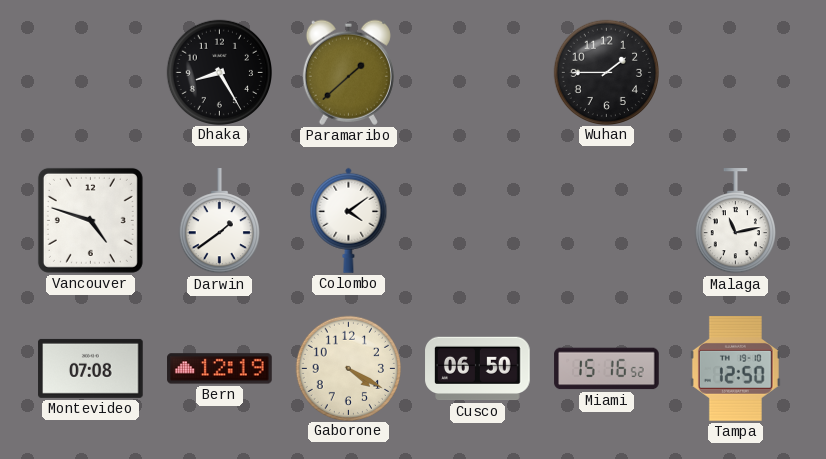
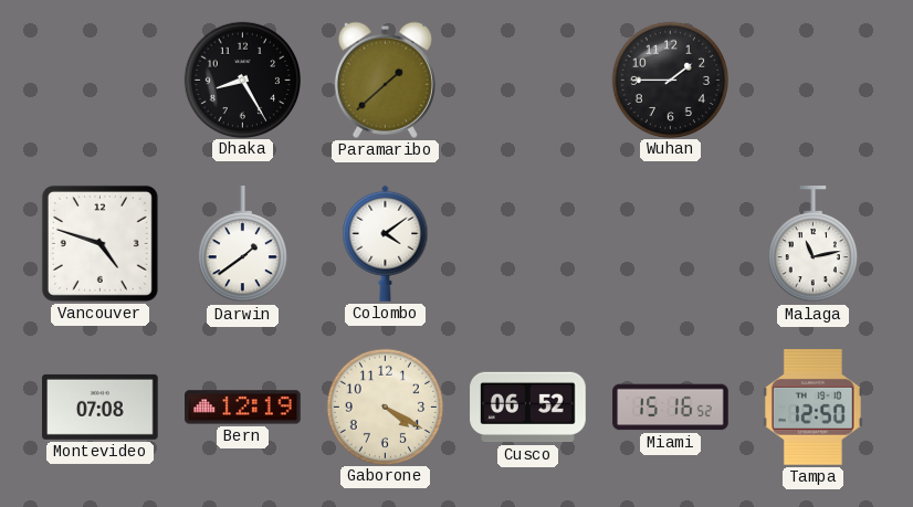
Cusco: 06:50 -> 06:52 (528, 408)
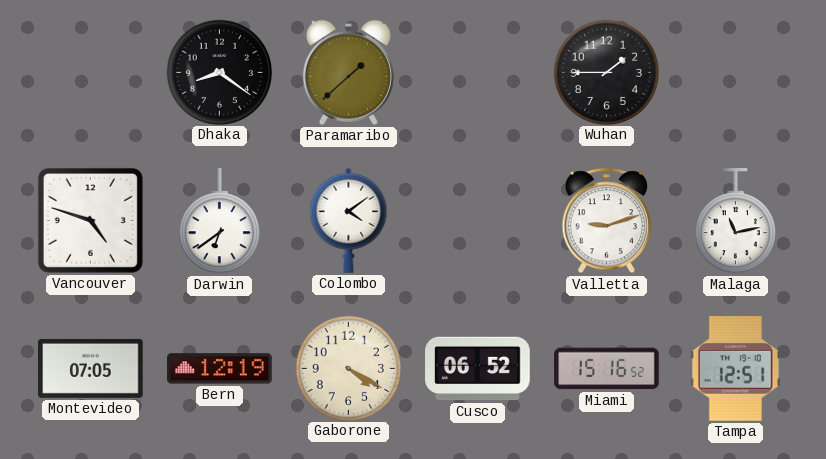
Dhaka: 8:25 -> 8:21 (219, 72)
Darwin: 1:39 -> 6:39 (219, 221)
Valletta: none -> 9:12 (606, 221)
Montevideo: 07:08 -> 07:05 (91, 368)
Tampa: 12:50 -> 12:51 (735, 369)
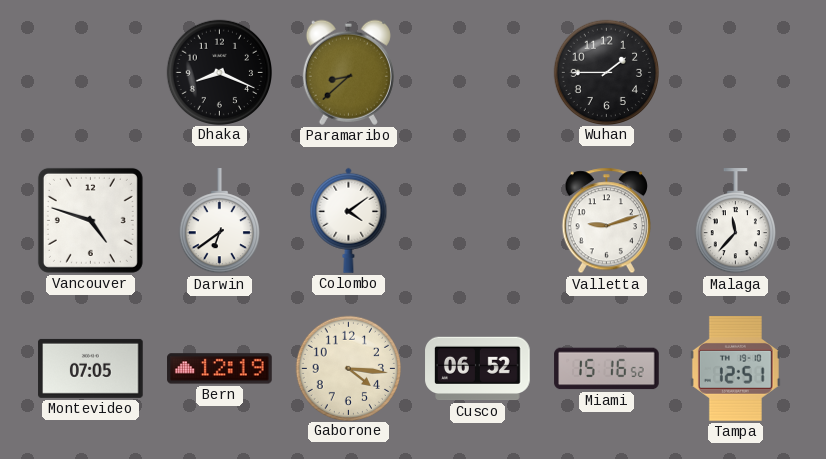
Dhaka: 8:21 -> 8:19 (219, 72)
Paramaribo: 1:38 -> 8:38 (348, 72)
Malaga: 11:13 -> 11:37 (735, 221)
Gaborone: 4:20 -> 4:16 (348, 368)
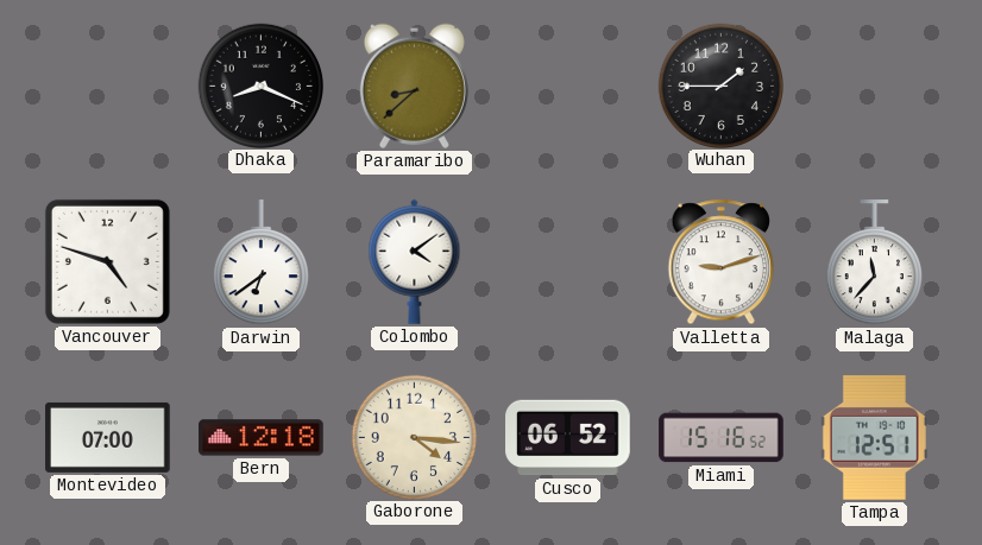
Montevideo: 07:05 -> 07:00 (108, 437)
Bern: 12:19 -> 12:18 (262, 438)
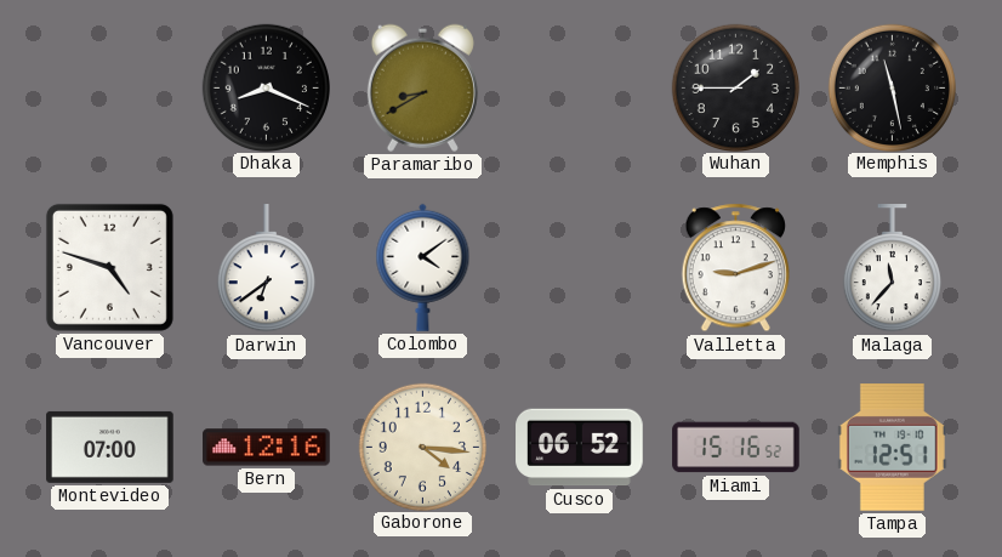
Paramaribo: 8:38 -> 8:40 (422, 87)
Memphis: none -> 11:28 (892, 87)
Bern: 12:18 -> 12:16 (267, 448)
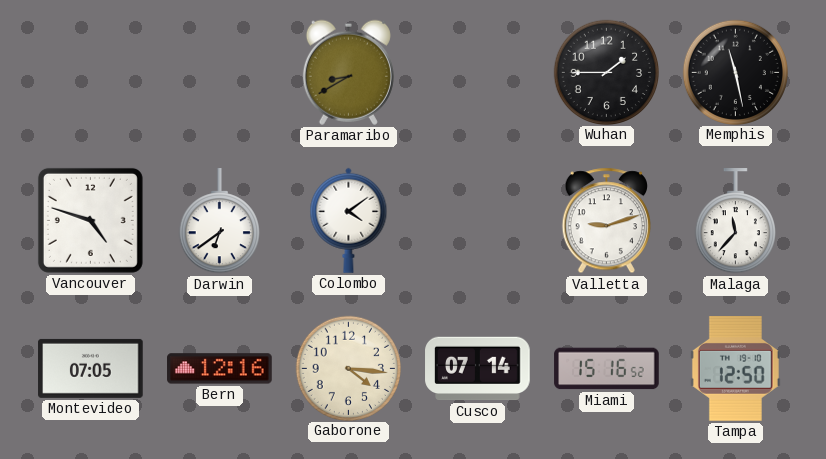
Dhaka: 8:19 -> none (266, 87)
Montevideo: 07:00 -> 07:05 (91, 368)
Cusco: 06:52 -> 07:14 (478, 369)
Tampa: 12:51 -> 12:50 (735, 369)
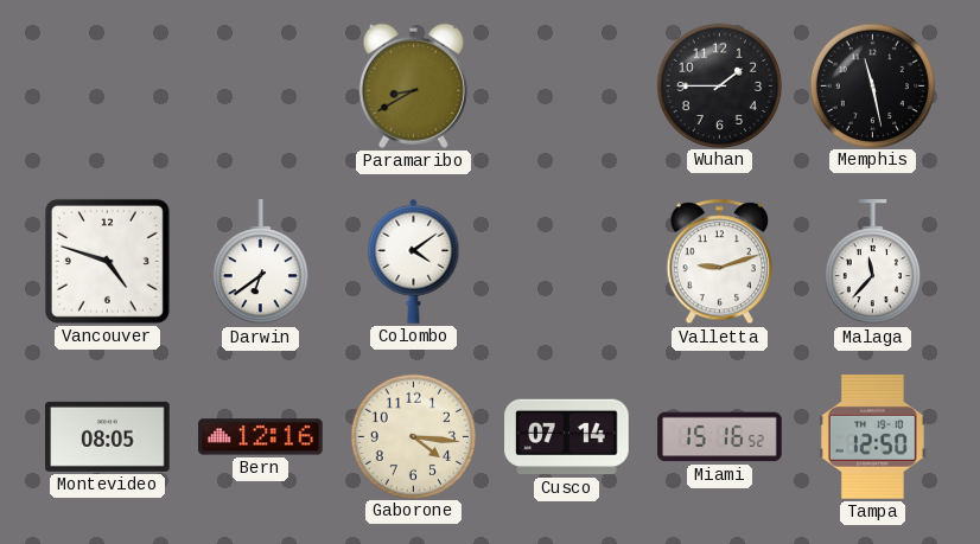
Montevideo: 07:05 -> 08:05 (108, 436)
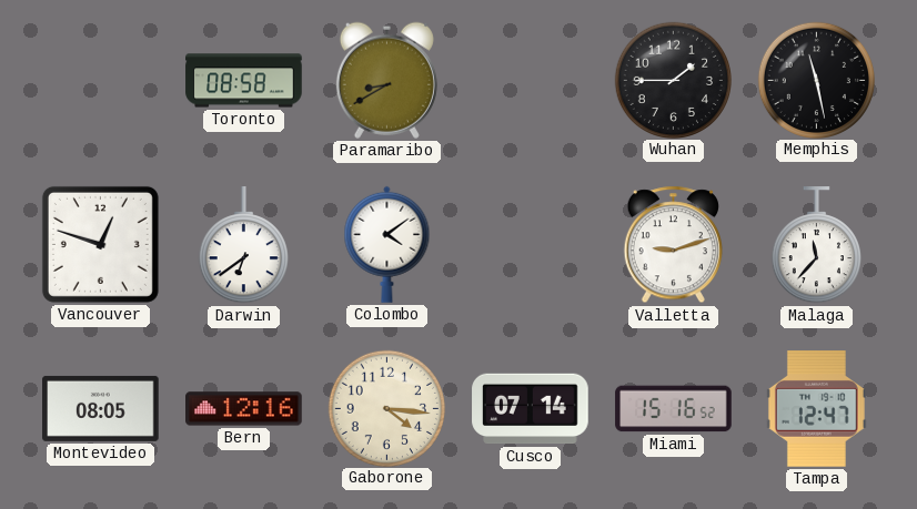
Toronto: none -> 08:58 (244, 81)
Vancouver: 4:48 -> 12:48 (100, 244)
Tampa: 12:50 -> 12:47 (816, 409)
